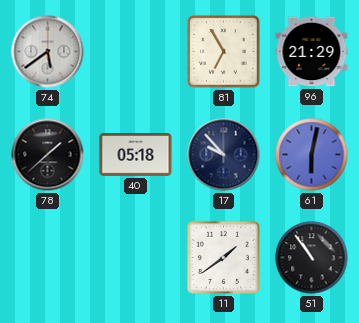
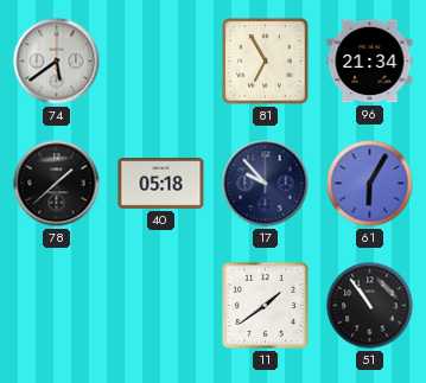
96: 21:29 -> 21:34 (370, 62)
61: 6:02 -> 6:05 (370, 184)
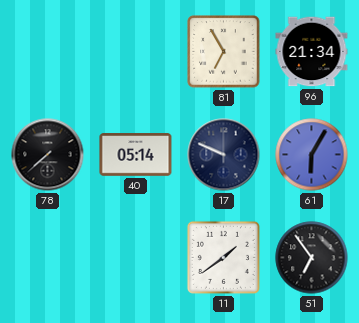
74: 5:39 -> none (57, 62)
78: 1:38 -> 7:38 (48, 155)
40: 05:18 -> 05:14 (136, 155)
17: 9:53 -> 9:49 (224, 155)
51: 10:54 -> 6:54 (312, 258)
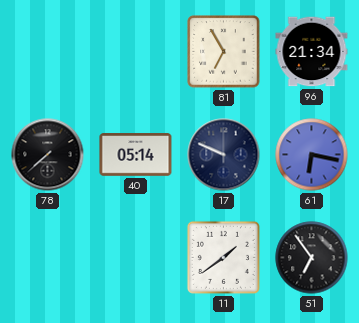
61: 6:05 -> 6:17 (312, 155)
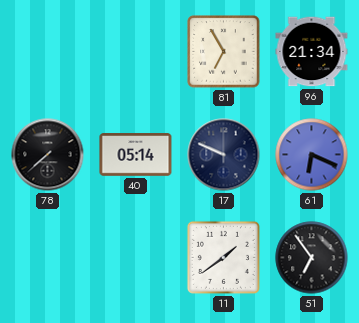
61: 6:17 -> 6:19 (312, 155)
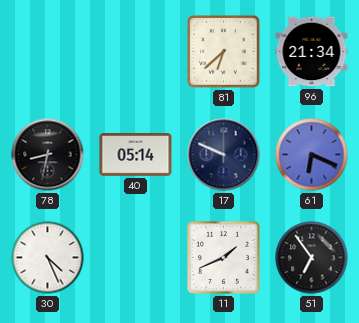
81: 6:55 -> 6:38 (224, 52)
78: 7:38 -> 8:32 (48, 155)
30: none -> 4:26 (48, 258)
11: 1:39 -> 1:41 (223, 257)
